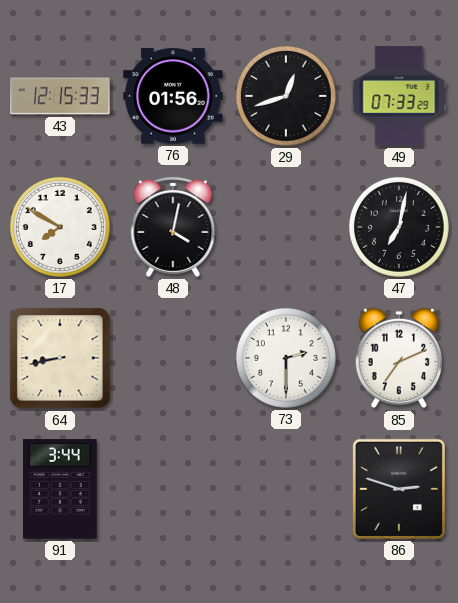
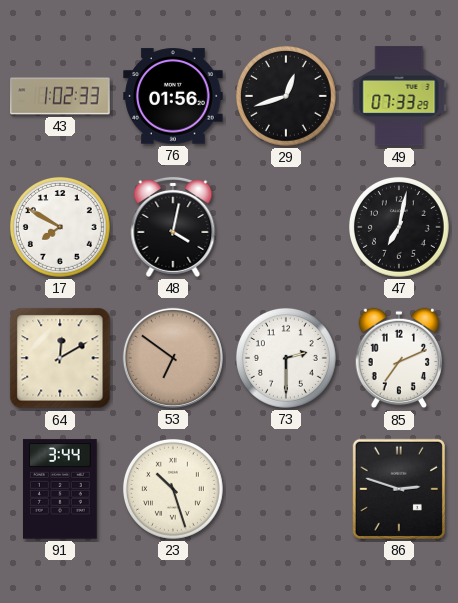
43: 12:15 -> 1:02 (60, 96)
64: 8:43 -> 12:10 (60, 358)
53: none -> 6:51 (173, 358)
23: none -> 10:27 (173, 489)
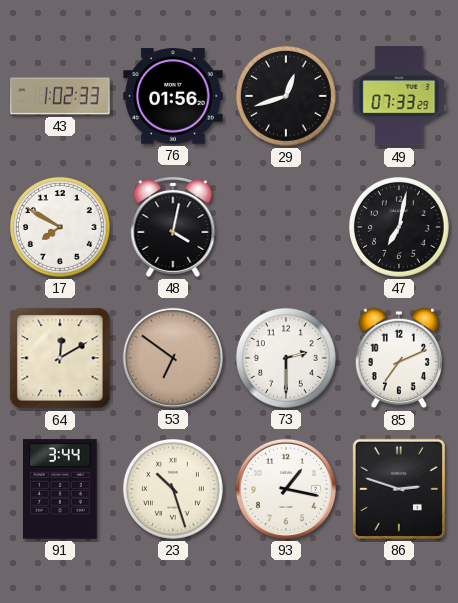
93: none -> 1:17 (286, 489)
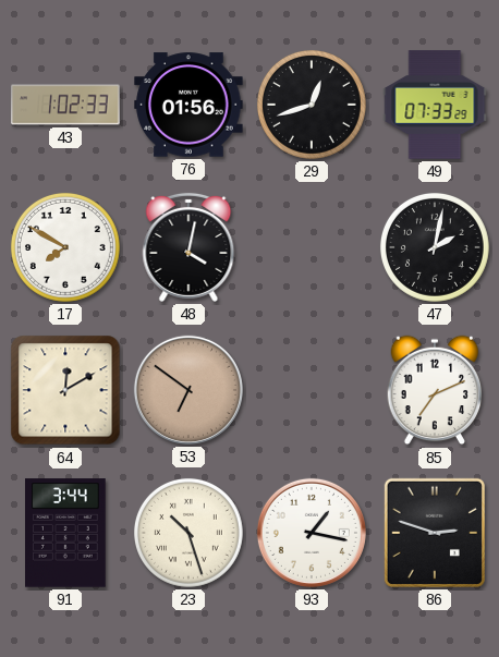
47: 7:02 -> 2:02 (435, 247)
73: 2:30 -> none (286, 358)
